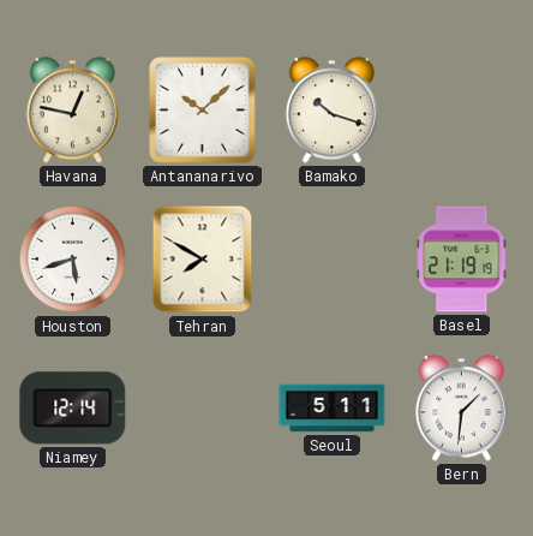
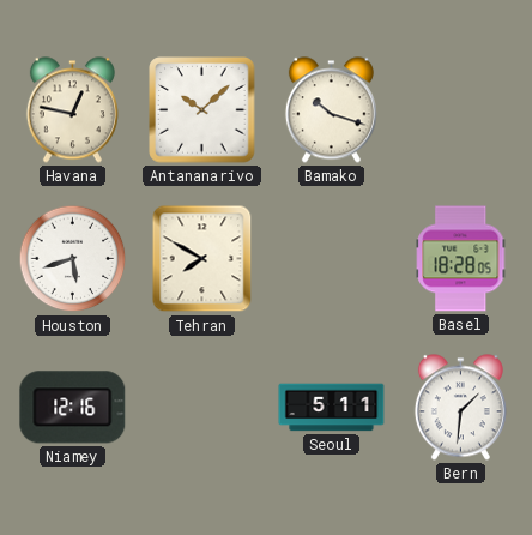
Basel: 21:19 -> 18:28 (461, 259)
Niamey: 12:14 -> 12:16 (73, 408)
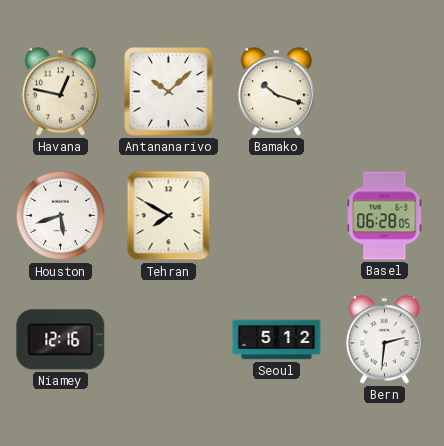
Basel: 18:28 -> 06:28 (385, 216)
Seoul: 5:11 -> 5:12 (277, 340)
Bern: 1:31 -> 2:31 (384, 340)
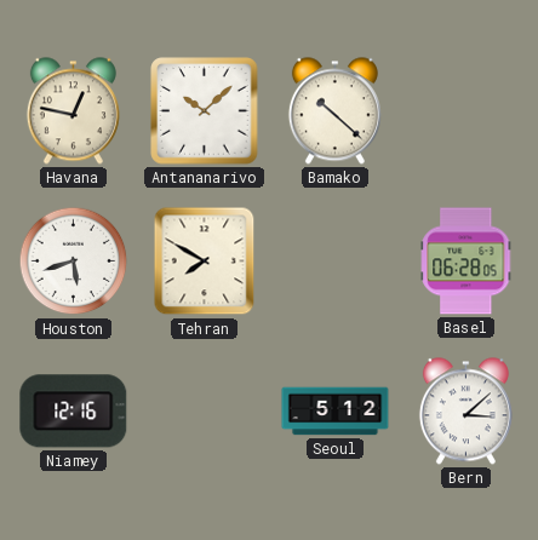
Bamako: 10:18 -> 10:22 (334, 111)
Bern: 2:31 -> 3:08 (465, 412)
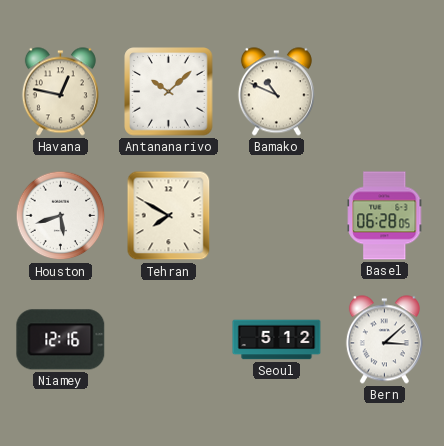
Bamako: 10:22 -> 10:49 (276, 92)
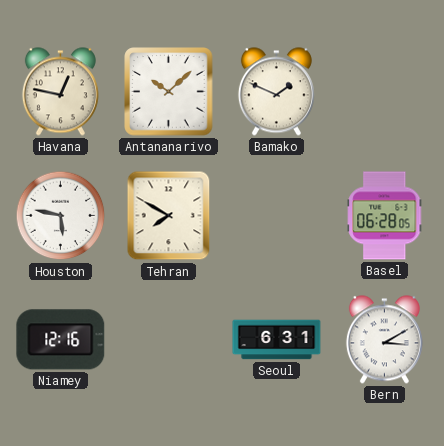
Bamako: 10:49 -> 1:49 (276, 92)
Houston: 5:42 -> 5:47 (61, 216)
Seoul: 5:12 -> 6:31 (277, 340)
Bern: 3:08 -> 3:10 (384, 340)
